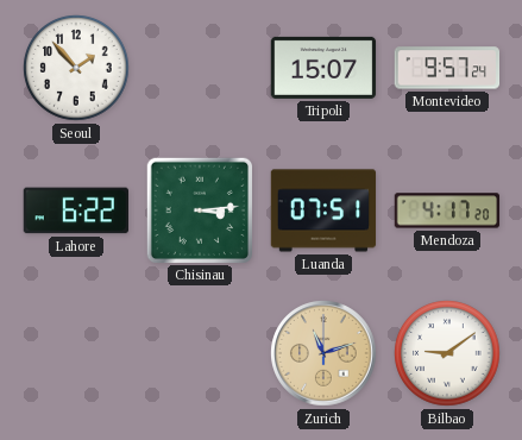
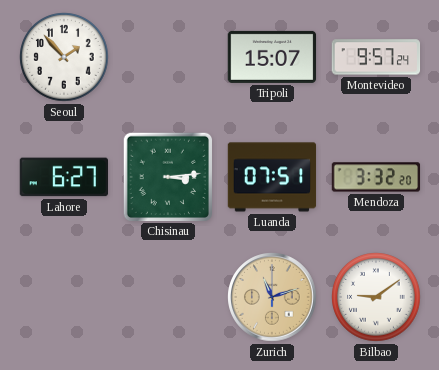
Lahore: 6:22 -> 6:27 (63, 177)
Mendoza: 4:17 -> 3:32 (376, 177)
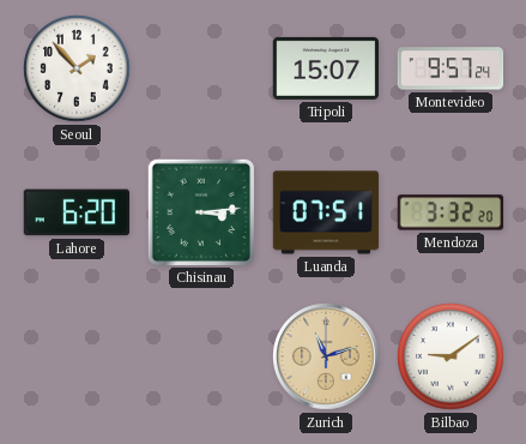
Lahore: 6:27 -> 6:20 (75, 212)
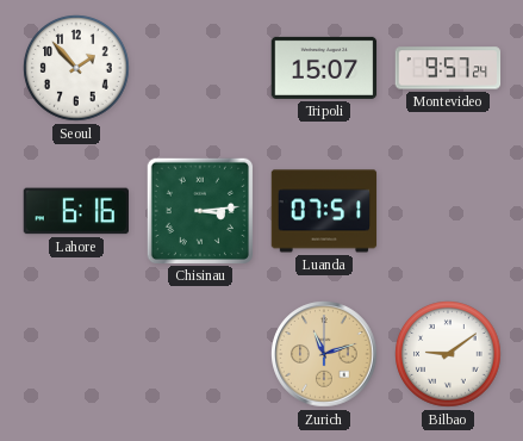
Lahore: 6:20 -> 6:16 (75, 211)
Mendoza: 3:32 -> none (451, 212)
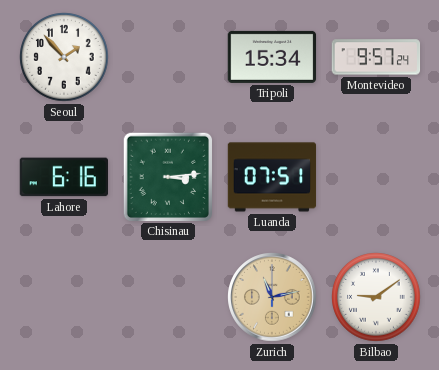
Tripoli: 15:07 -> 15:34 (272, 57)
Zurich: 11:12 -> 11:13 (272, 297)
